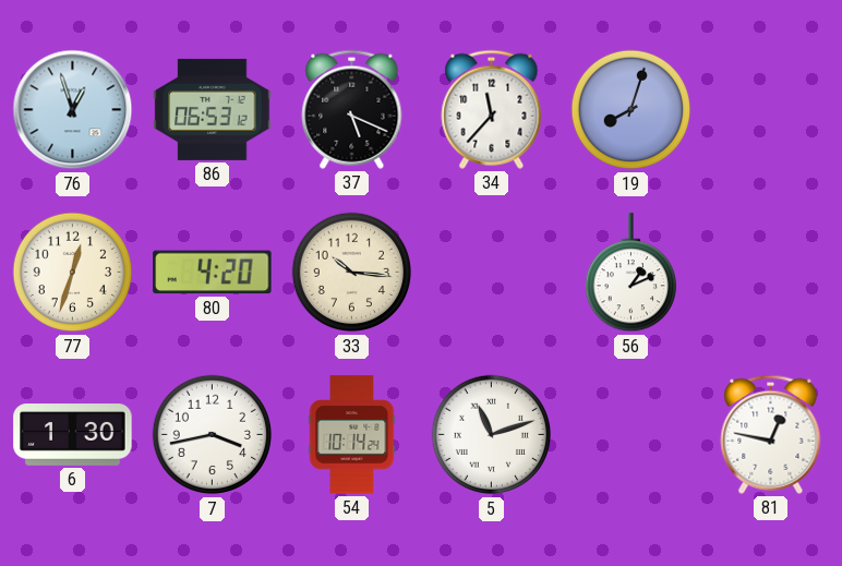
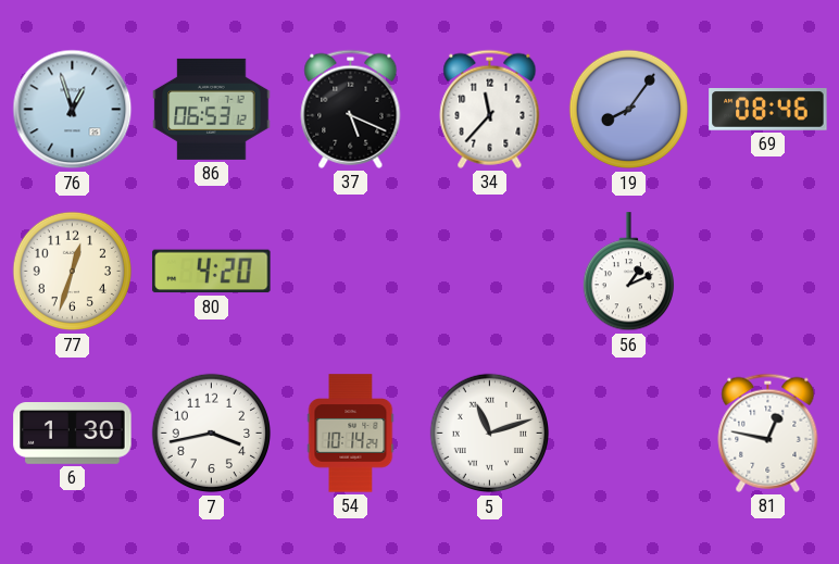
19: 8:03 -> 8:06 (629, 110)
69: none -> 08:46 (768, 110)
33: 10:16 -> none (352, 273)
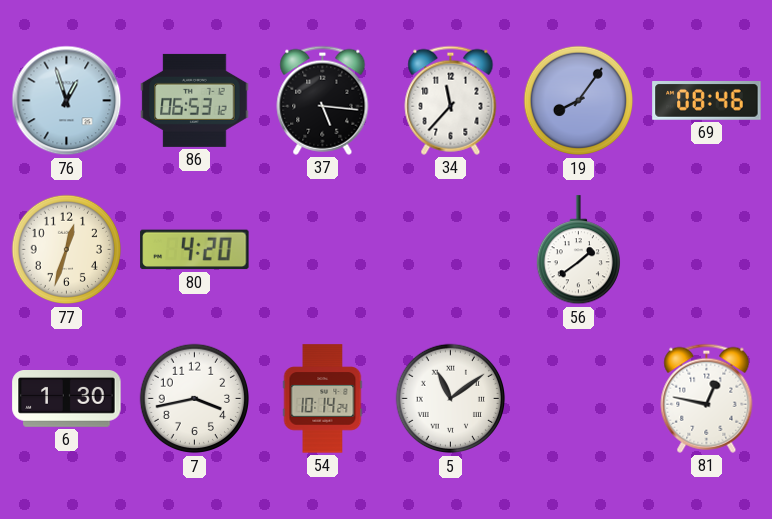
37: 5:19 -> 5:16 (323, 100)
56: 1:11 -> 1:39 (578, 250)
5: 11:12 -> 11:09 (451, 399)
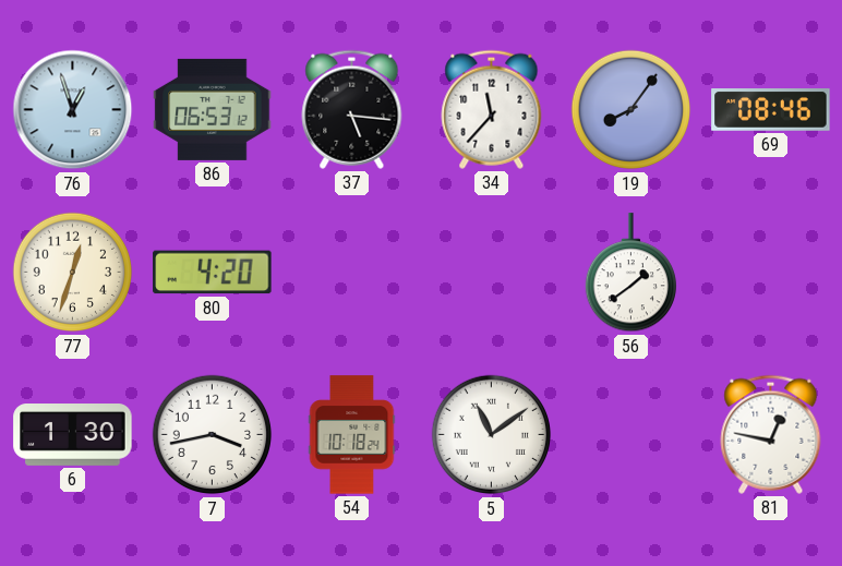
54: 10:14 -> 10:18 (352, 435)
